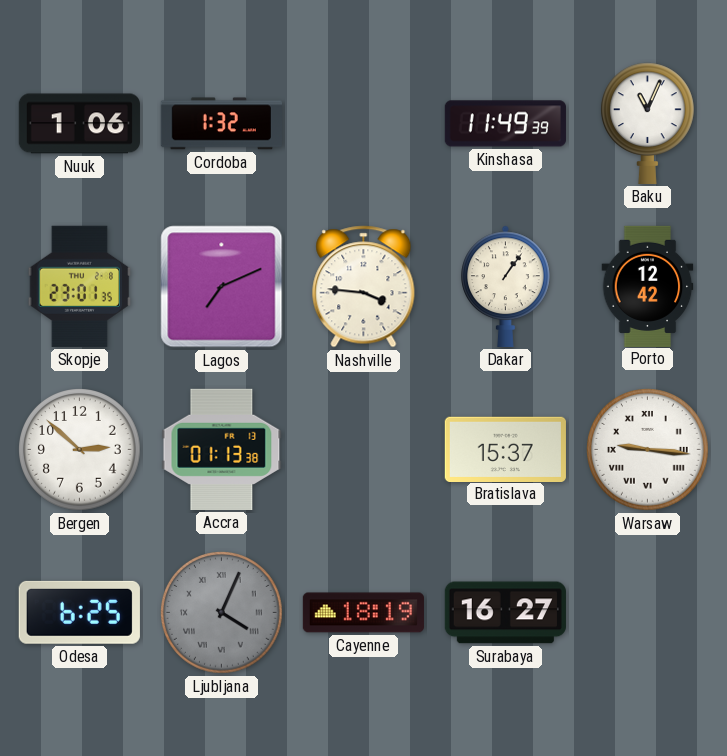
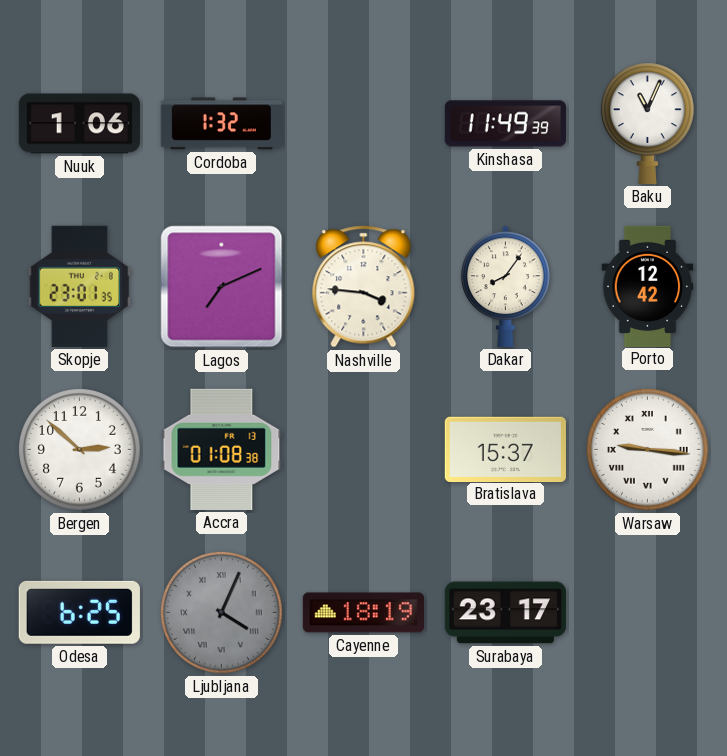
Dakar: 1:06 -> 8:06 (506, 286)
Accra: 01:13 -> 01:08 (222, 449)
Surabaya: 16:27 -> 23:17 (505, 613)
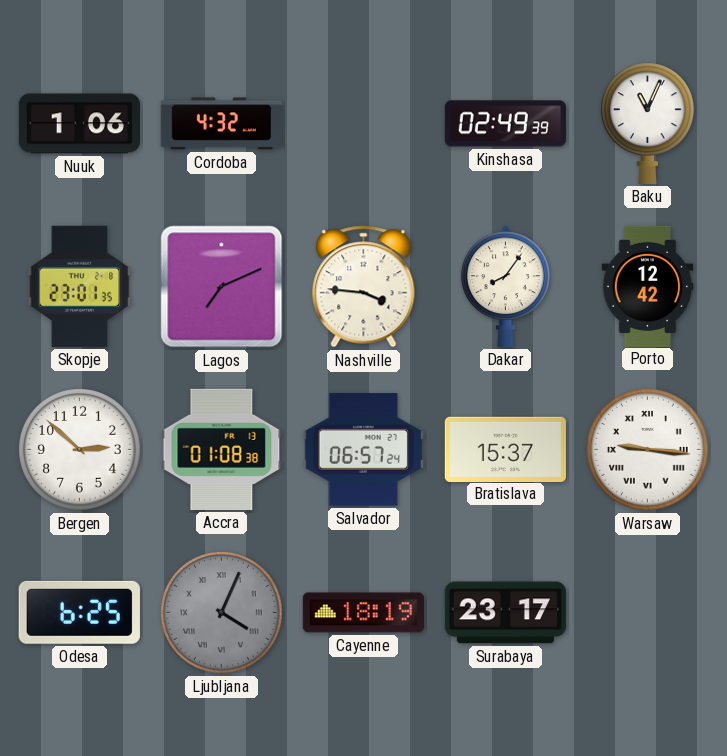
Cordoba: 1:32 -> 4:32 (221, 124)
Kinshasa: 11:49 -> 02:49 (505, 124)
Salvador: none -> 06:57 (363, 450)
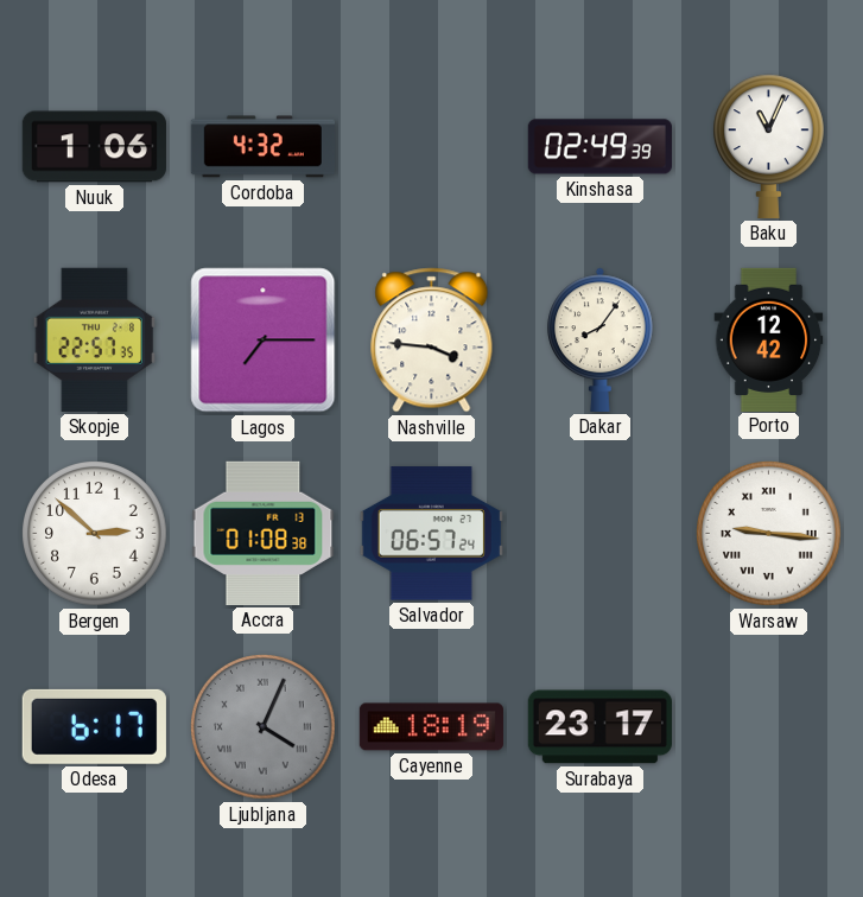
Skopje: 23:01 -> 22:57 (95, 339)
Lagos: 7:11 -> 7:15 (264, 341)
Bratislava: 15:37 -> none (505, 449)
Odesa: 6:25 -> 6:17 (94, 726)
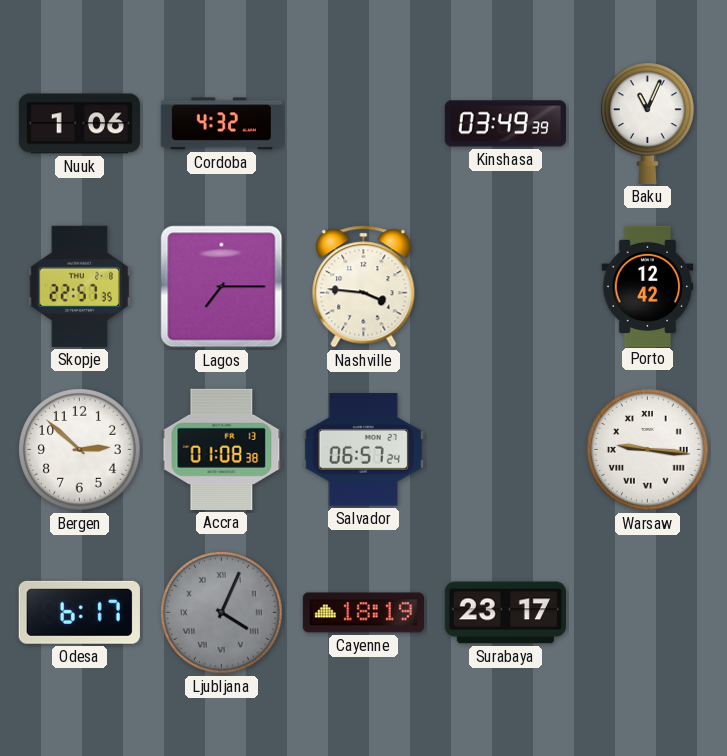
Kinshasa: 02:49 -> 03:49 (505, 124)
Dakar: 8:06 -> none (601, 339)
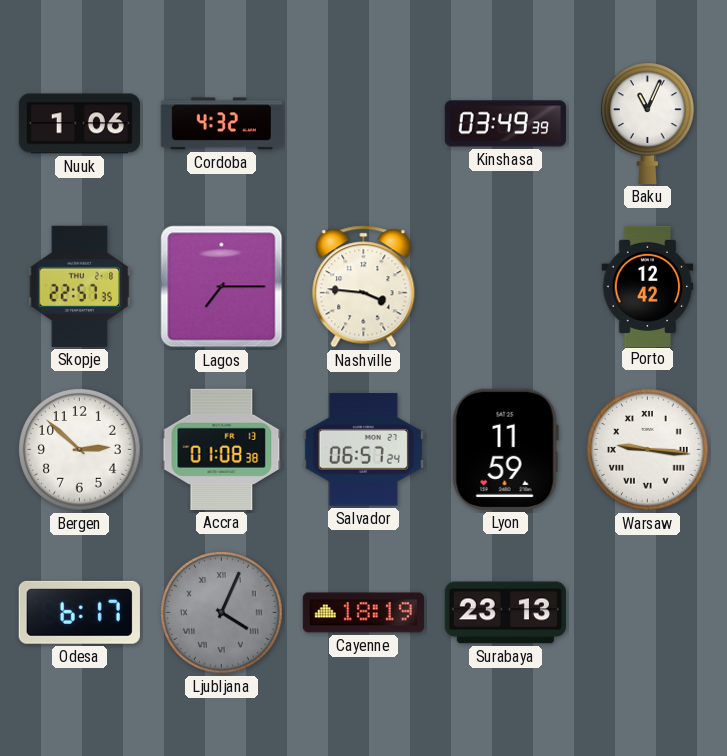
Lyon: none -> 11:59 (505, 449)
Surabaya: 23:17 -> 23:13 (505, 613)
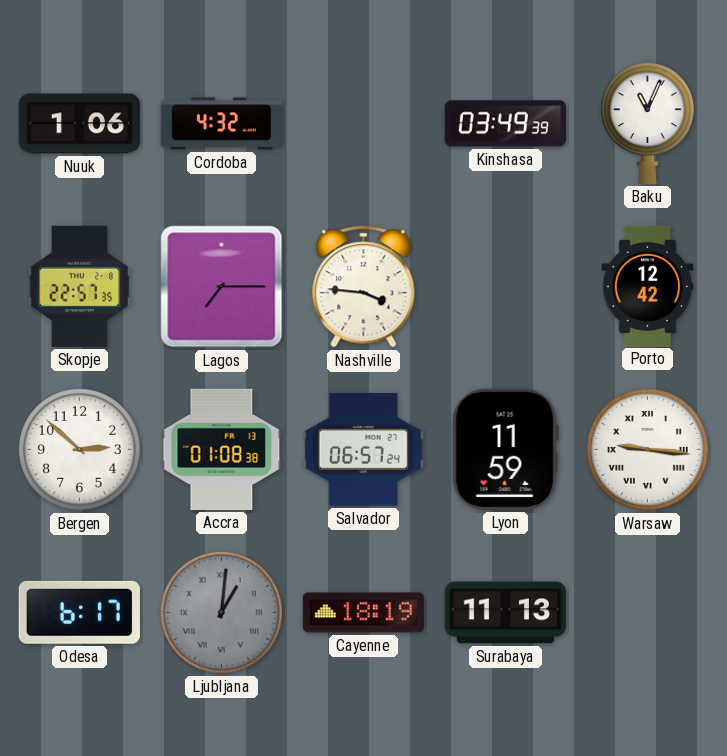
Ljubljana: 4:04 -> 1:01 (222, 613)
Surabaya: 23:13 -> 11:13 (505, 613)
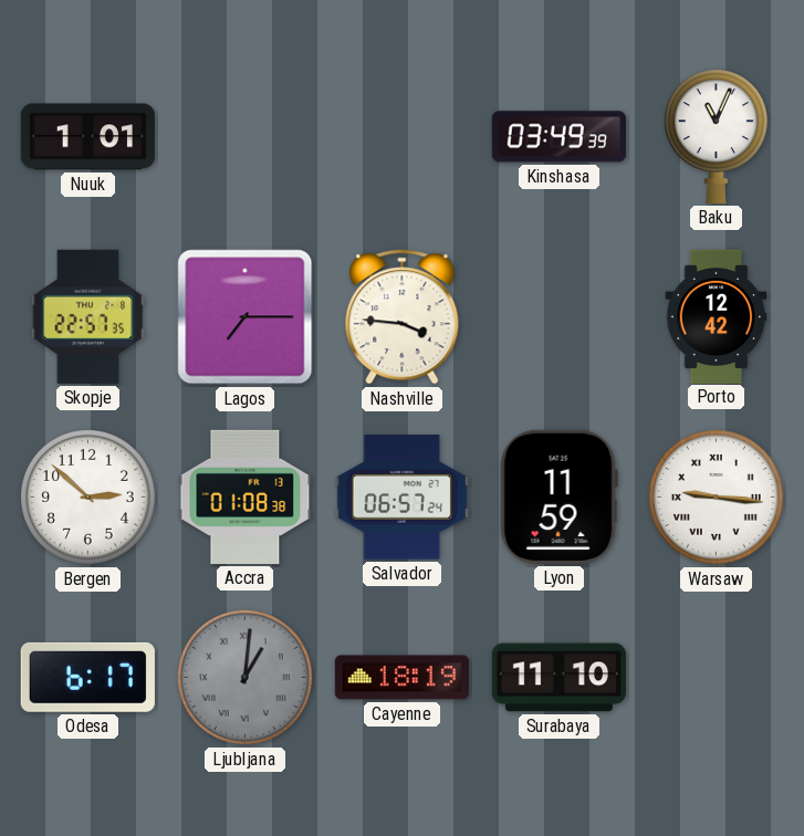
Nuuk: 1:06 -> 1:01 (87, 137)
Cordoba: 4:32 -> none (221, 124)
Surabaya: 11:13 -> 11:10 (558, 678)
